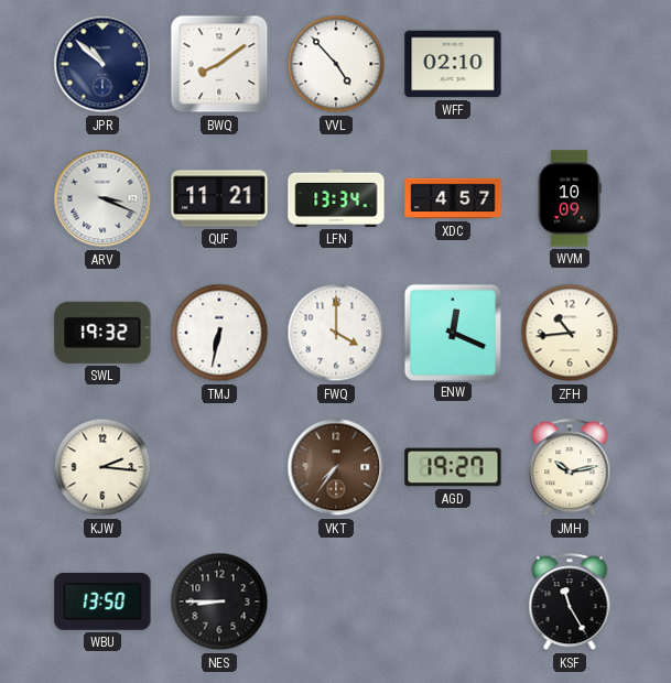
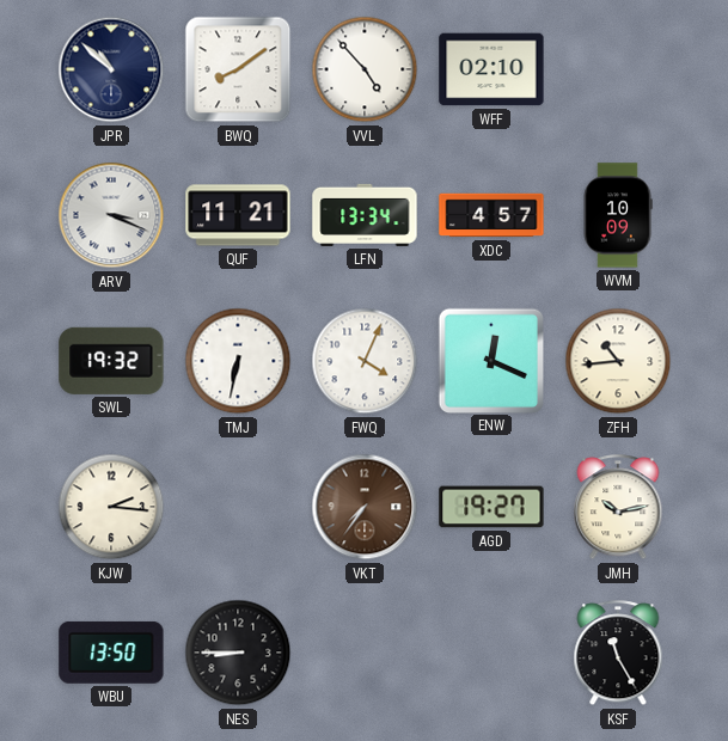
FWQ: 4:00 -> 4:04 (365, 361)
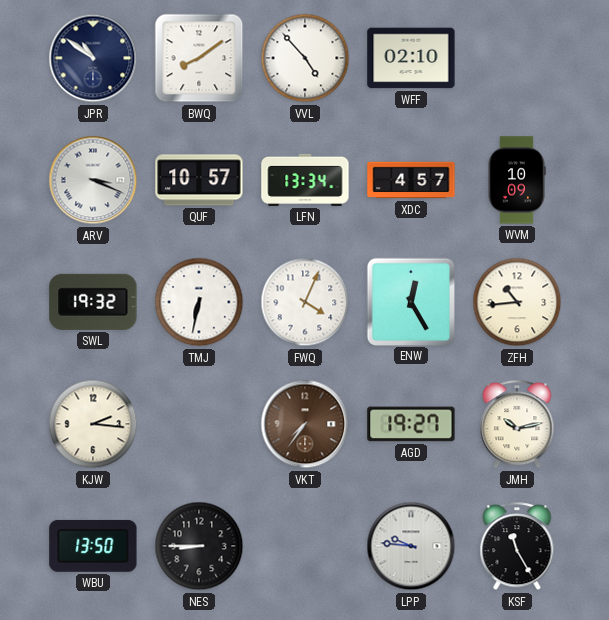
JPR: 10:52 -> 10:51 (93, 58)
QUF: 11:21 -> 10:57 (199, 180)
ENW: 12:19 -> 12:25 (410, 301)
LPP: none -> 9:46 (411, 546)
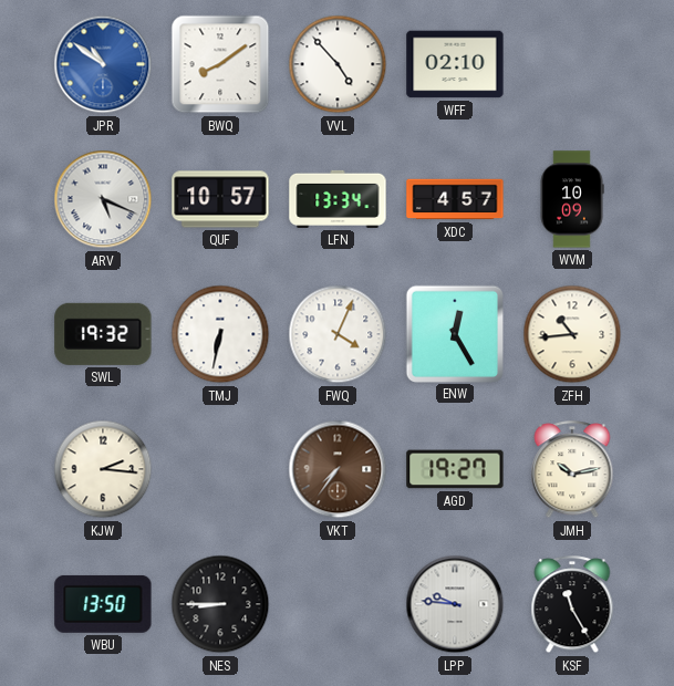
JPR dial: navy -> blue (103, 64)
ARV: 3:19 -> 5:19 (103, 199)
